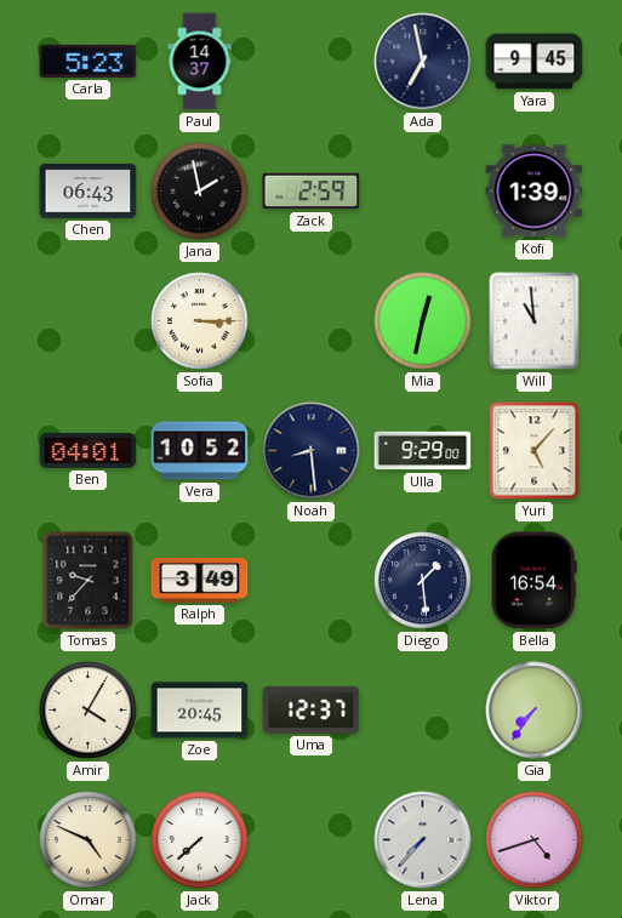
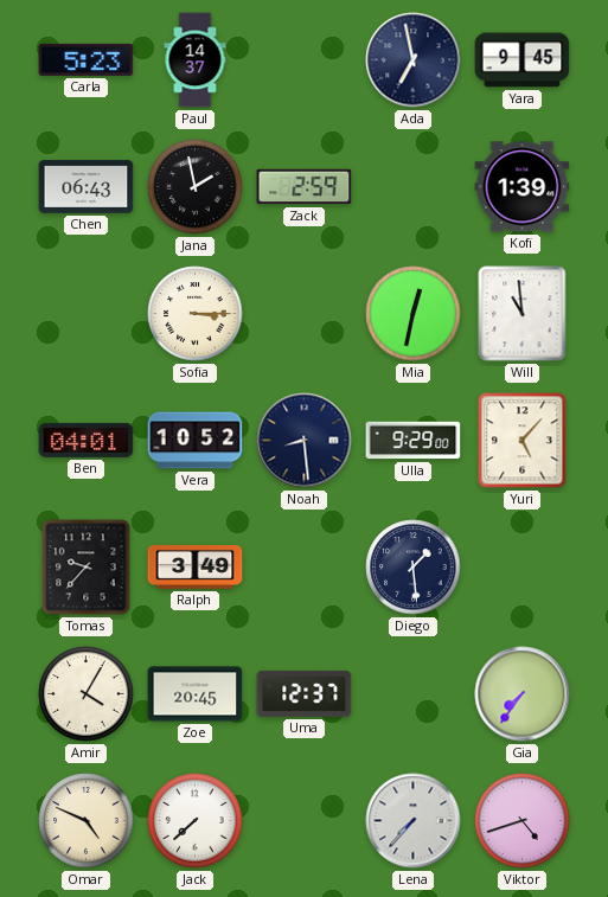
Bella: 16:54 -> none (533, 581)
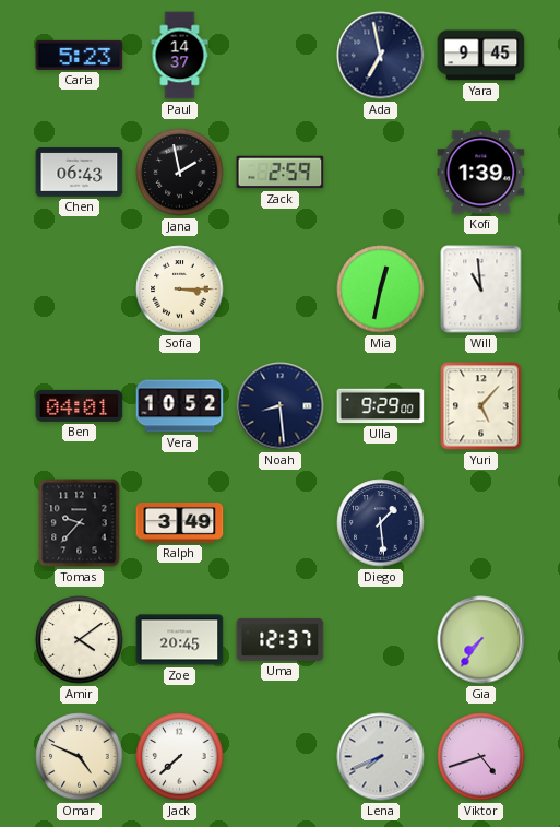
Amir: 4:05 -> 4:09 (80, 640)
Lena: 7:37 -> 7:41 (381, 757)
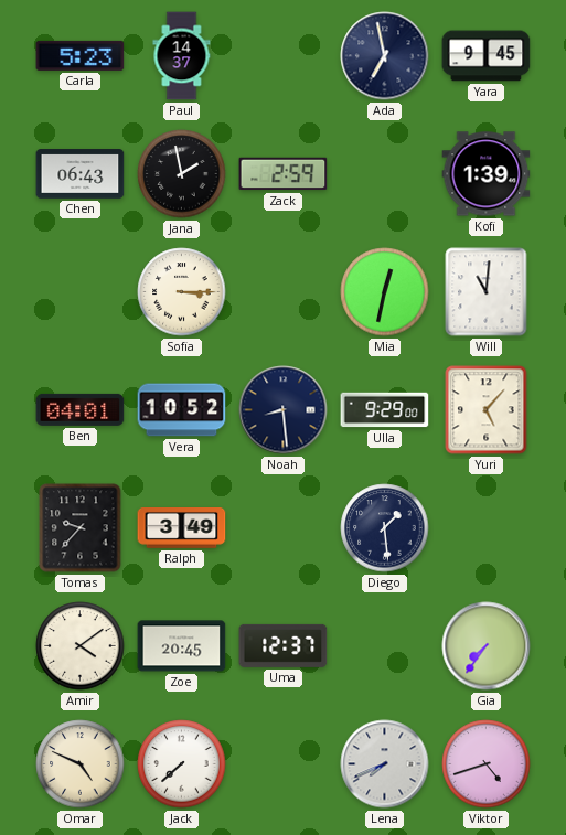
Will: 10:59 -> 11:01 (487, 292)
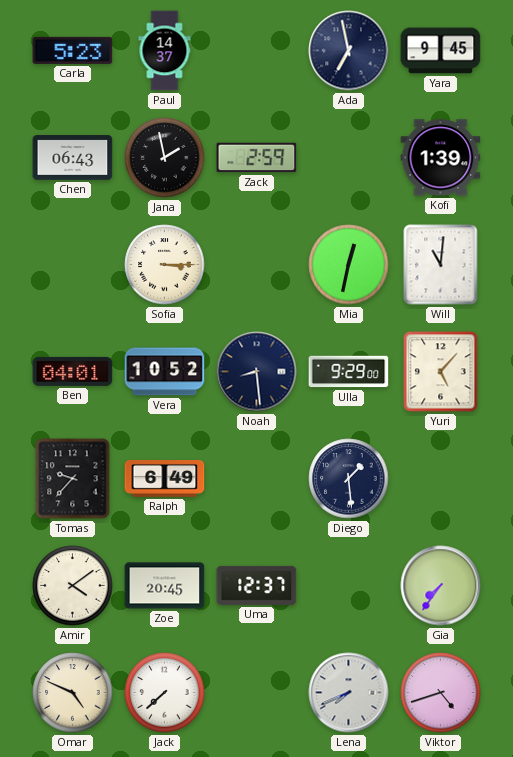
Ralph: 3:49 -> 6:49 (165, 479)
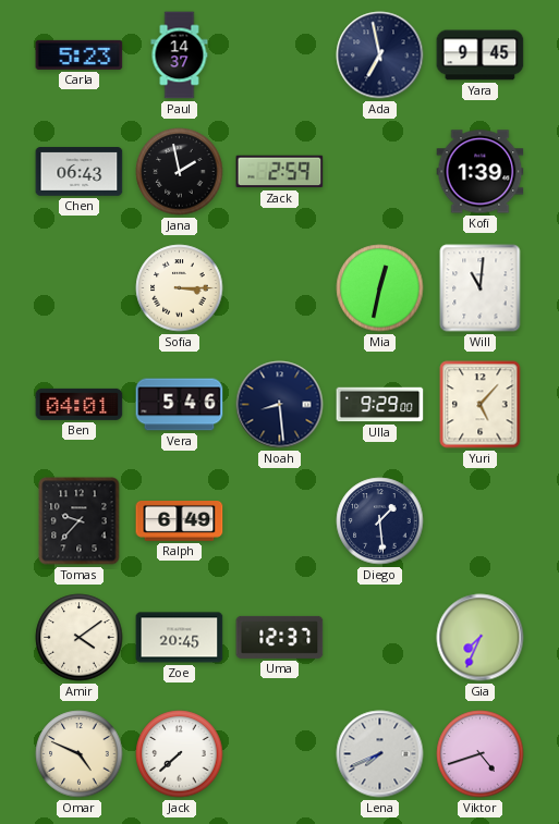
Vera: 10:52 -> 5:46 (180, 405)
Gia: 7:36 -> 7:34 (481, 638)
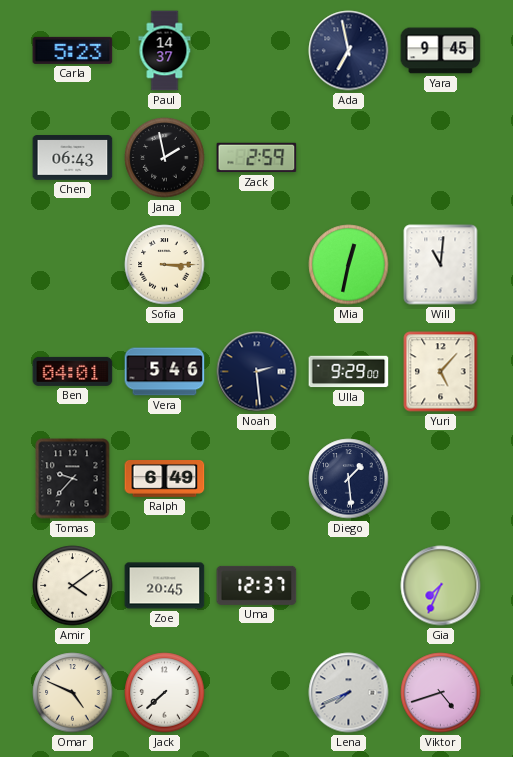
Kofi: 1:39 -> none (481, 172)
Noah: 8:29 -> 2:29 (257, 372)
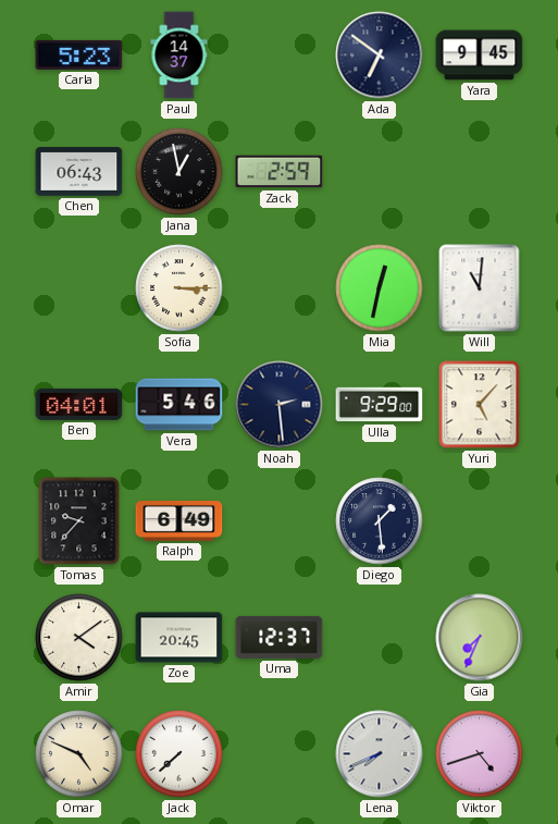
Ada: 6:58 -> 6:51 (380, 56)
Jana: 1:58 -> 12:58 (179, 172)
